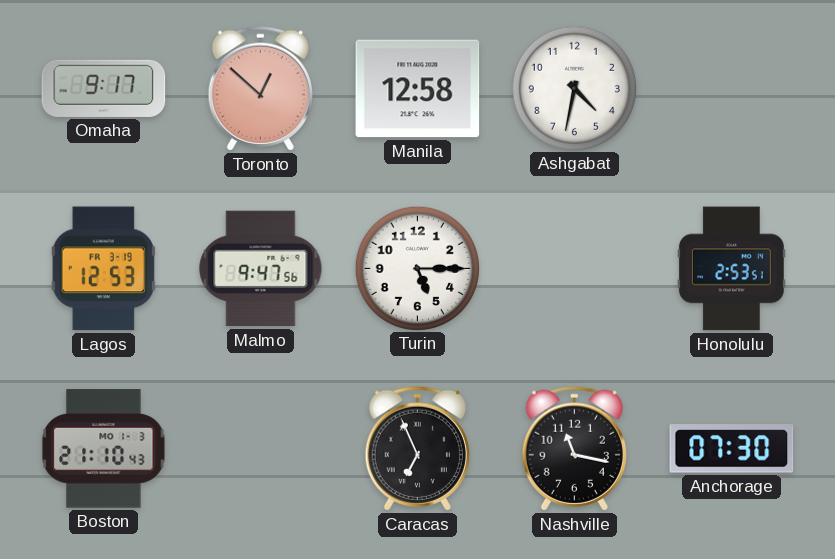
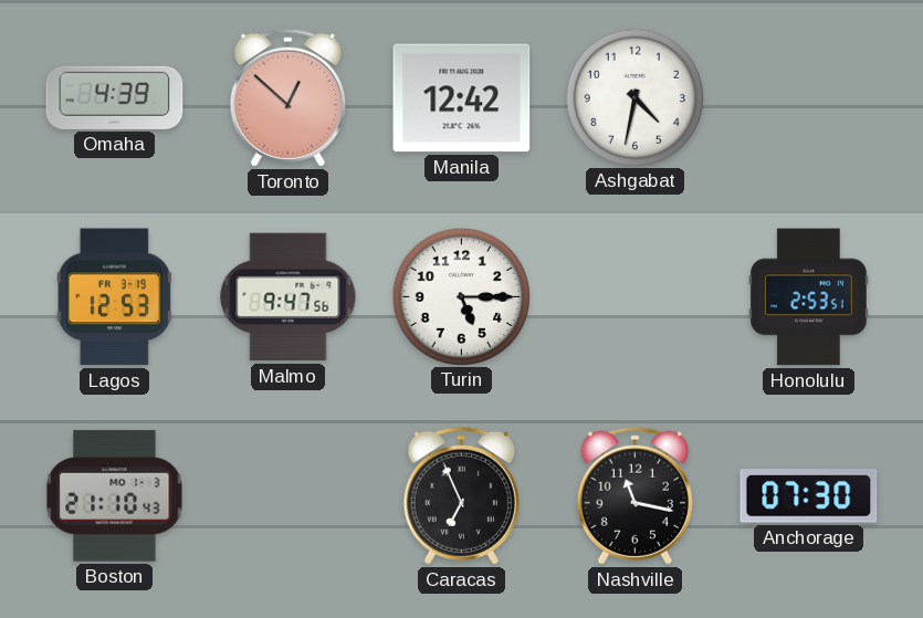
Omaha: 9:17 -> 4:39 (115, 97)
Manila: 12:58 -> 12:42 (462, 98)
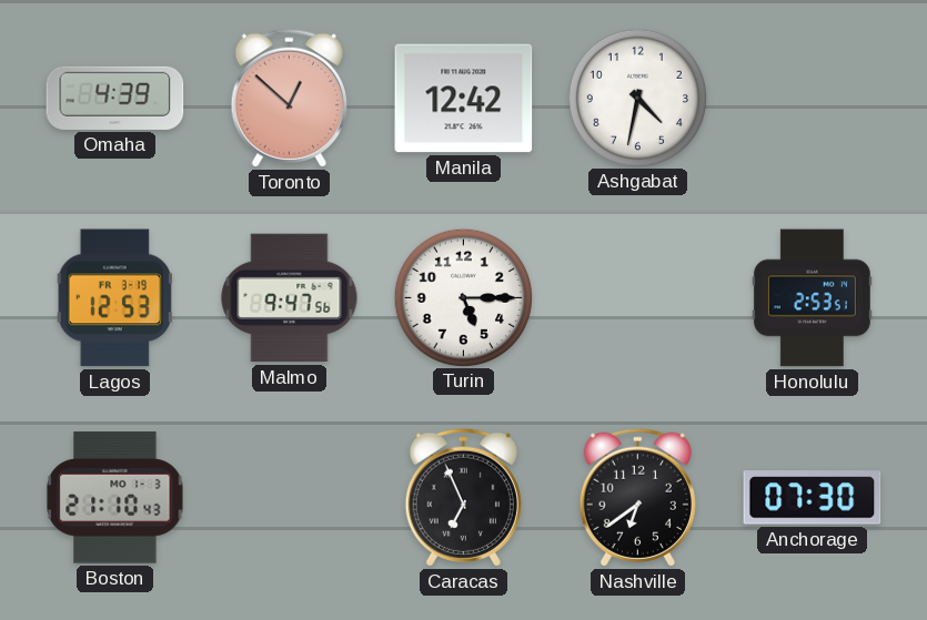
Nashville: 11:17 -> 6:39 (637, 497)
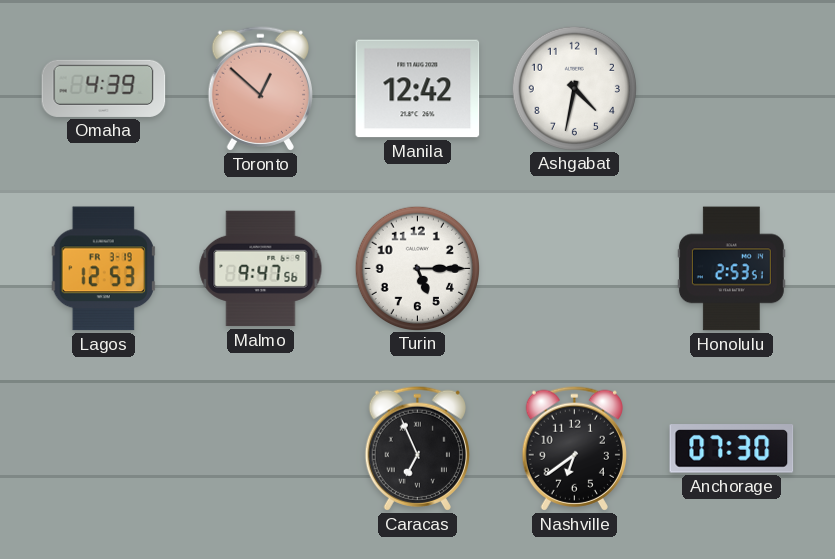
Boston: 21:10 -> none (115, 498)
